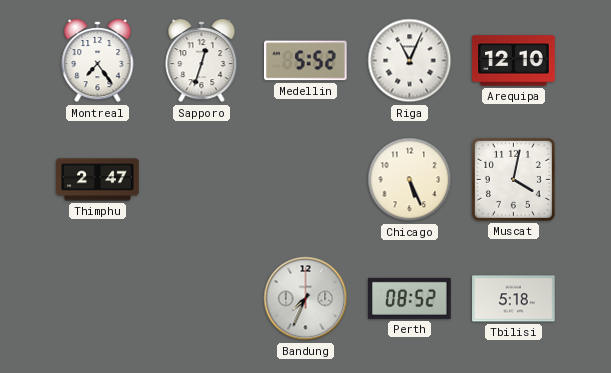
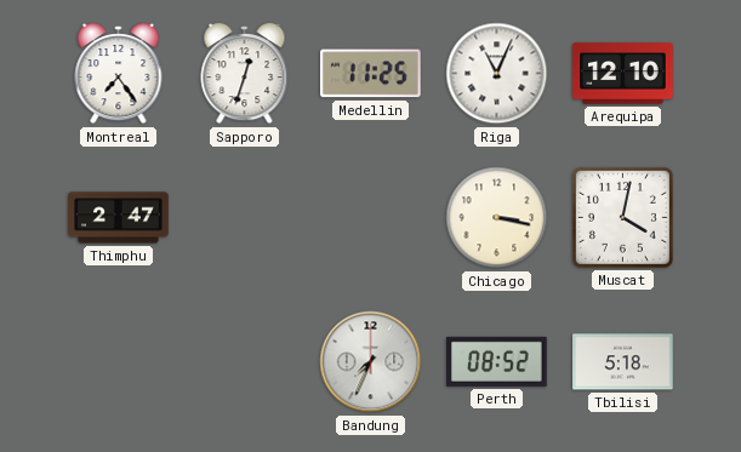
Medellin: 5:52 -> 11:25 (371, 74)
Chicago: 5:26 -> 3:17 (497, 218)
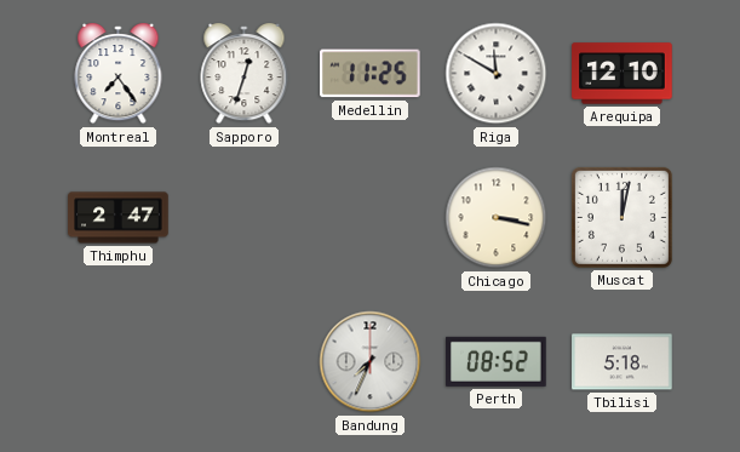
Riga: 11:04 -> 11:50 (497, 74)
Muscat: 4:02 -> 12:02 (621, 217)
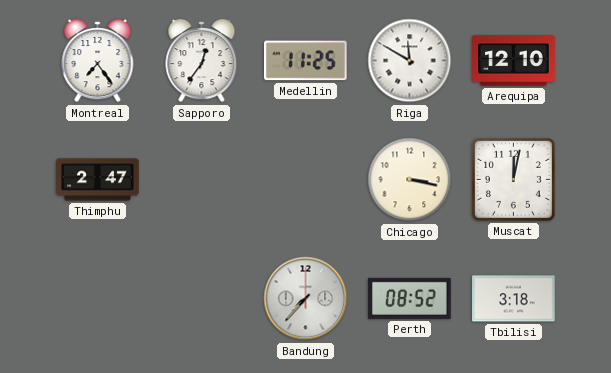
Sapporo: 12:33 -> 12:36 (202, 62)
Bandung: 7:34 -> 7:37 (306, 299)
Tbilisi: 5:18 -> 3:18 (514, 299)
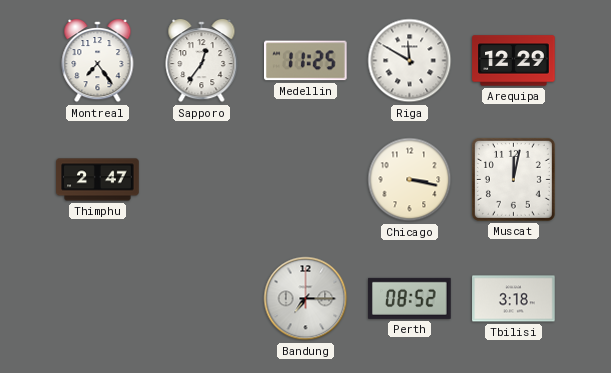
Arequipa: 12:10 -> 12:29 (514, 61)
Bandung: 7:37 -> 7:15 (306, 299)
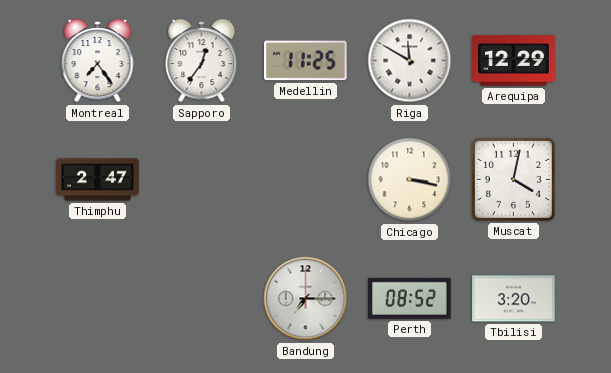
Muscat: 12:02 -> 4:02 (513, 179)
Tbilisi: 3:18 -> 3:20 (514, 299)
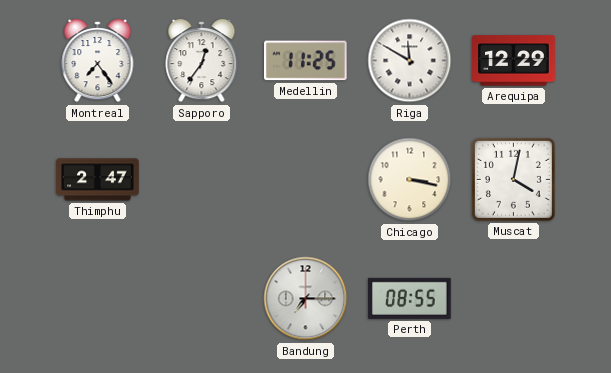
Perth: 08:52 -> 08:55 (410, 298)
Tbilisi: 3:20 -> none (514, 299)
